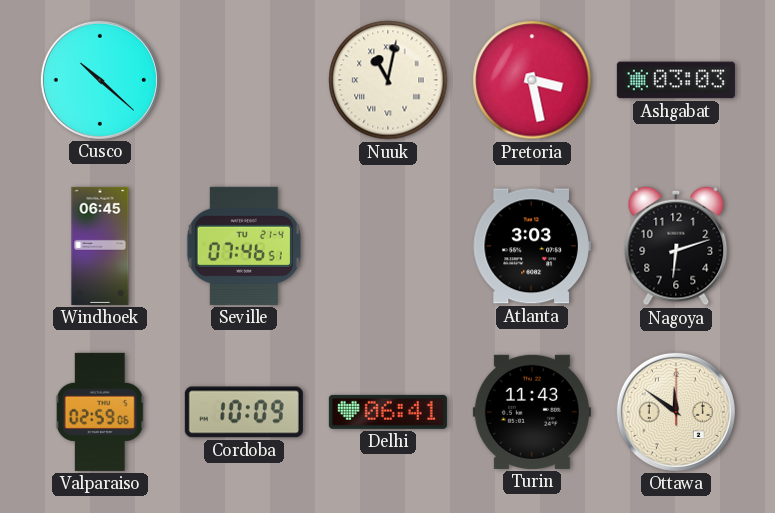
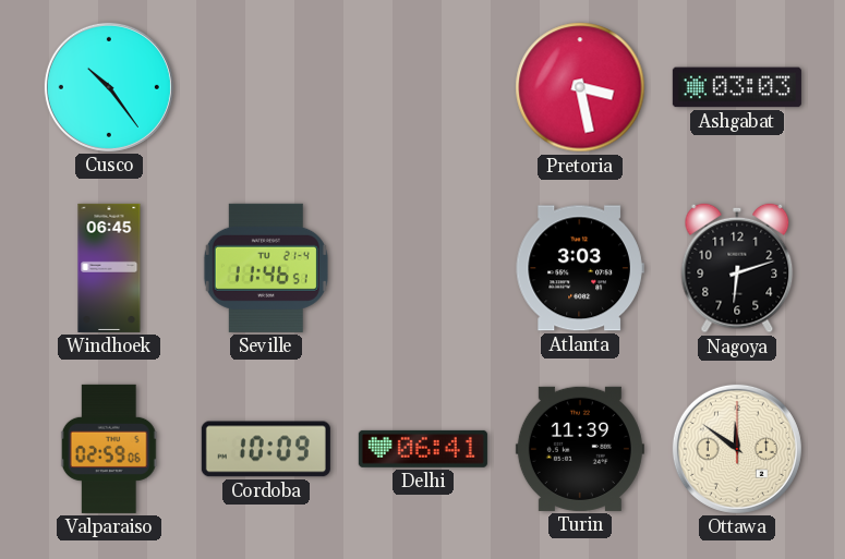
Cusco: 10:22 -> 10:24 (109, 87)
Nuuk: 11:02 -> none (388, 80)
Seville: 07:46 -> 11:46 (266, 268)
Turin: 11:43 -> 11:39 (580, 449)
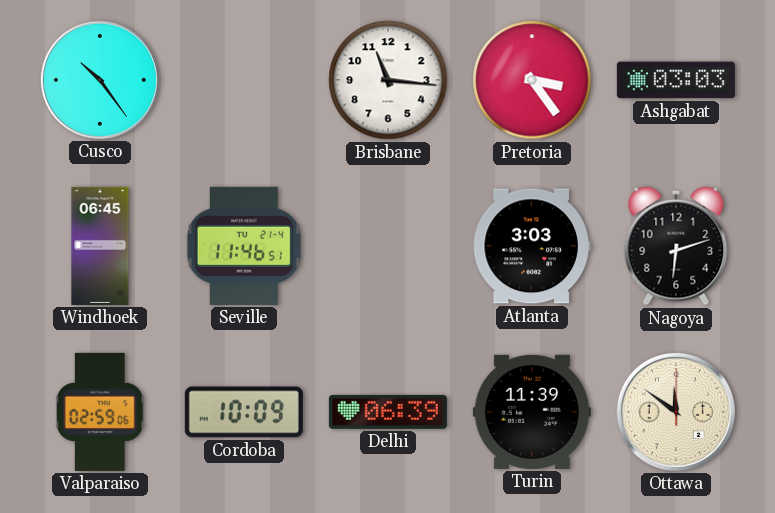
Brisbane: none -> 11:16 (388, 80)
Pretoria: 3:28 -> 3:24 (532, 80)
Delhi: 06:41 -> 06:39 (388, 412)
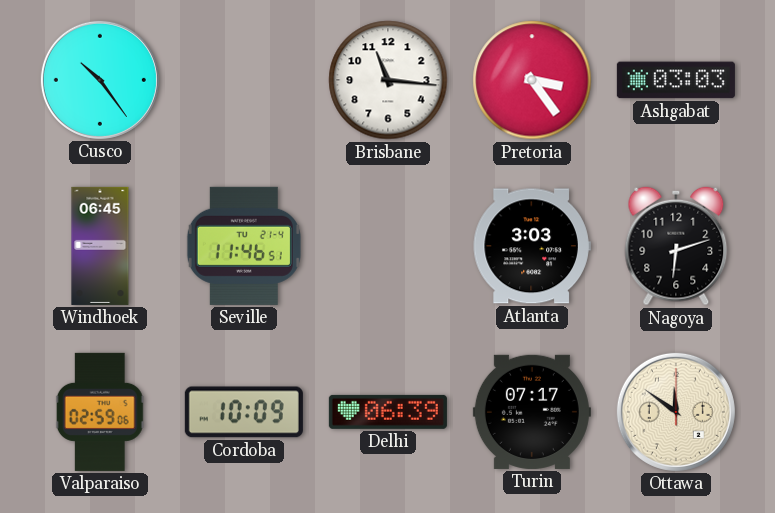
Turin: 11:39 -> 07:17 (532, 412)
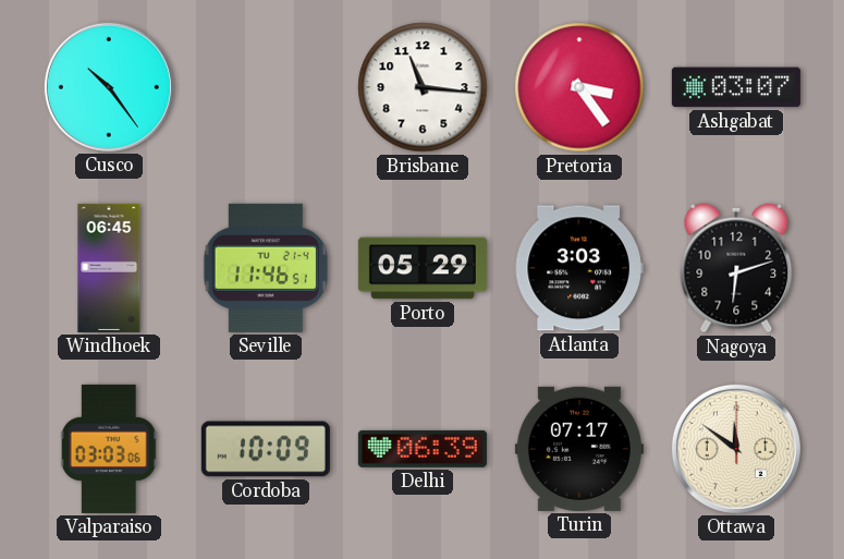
Ashgabat: 03:03 -> 03:07 (736, 87)
Porto: none -> 05:29 (423, 268)
Valparaiso: 02:59 -> 03:03 (109, 449)
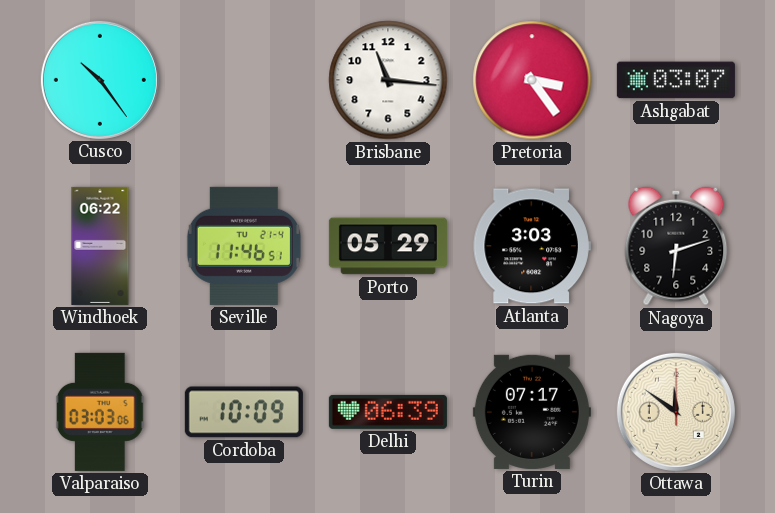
Windhoek: 06:45 -> 06:22 (100, 246)
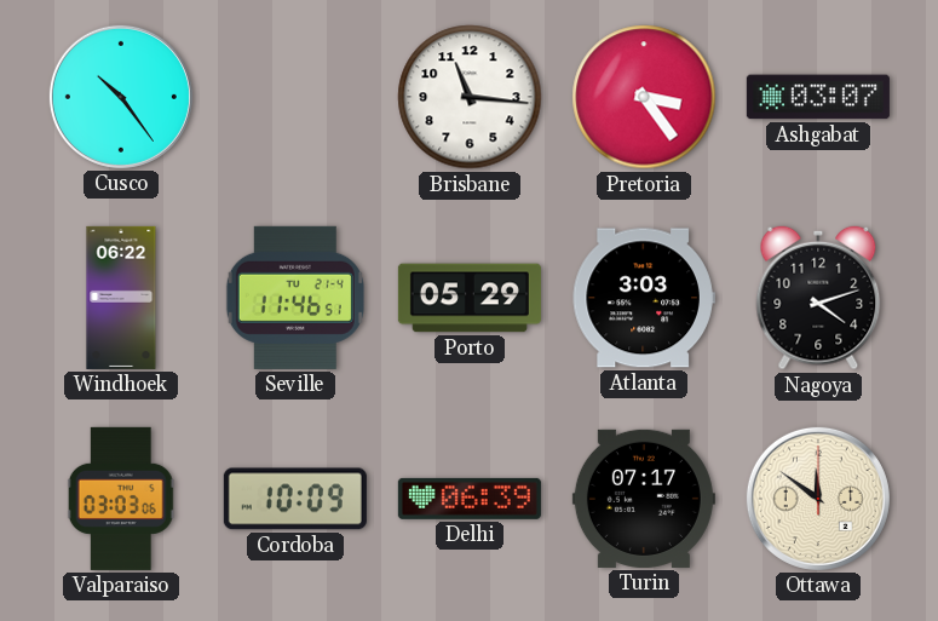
Nagoya: 6:12 -> 4:12 (818, 298)
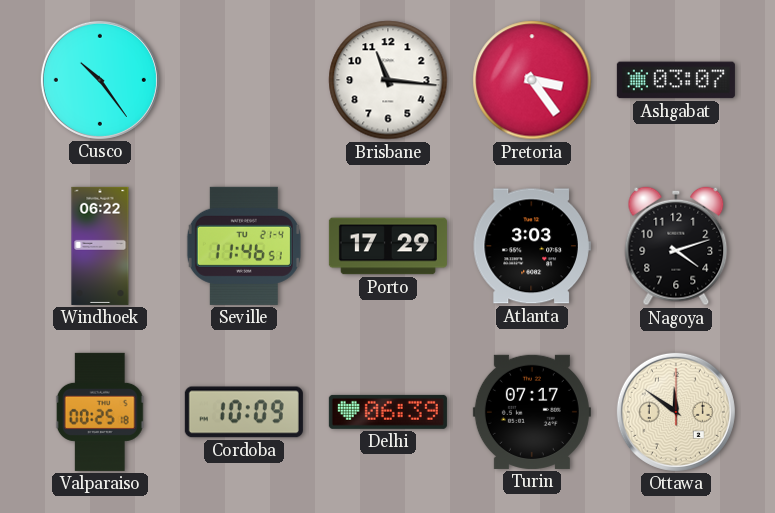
Porto: 05:29 -> 17:29 (388, 246)
Valparaiso: 03:03 -> 00:25 (100, 412)
